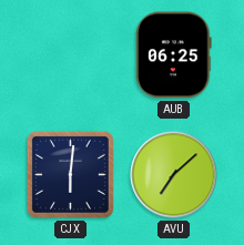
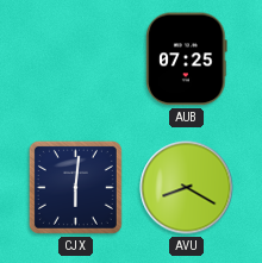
AUB: 06:25 -> 07:25 (187, 60)
AVU: 7:08 -> 8:20 (187, 188)
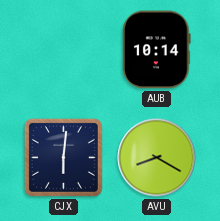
AUB: 07:25 -> 10:14 (157, 50)
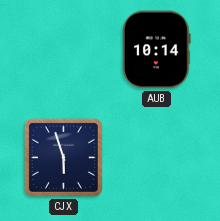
CJX: 6:01 -> 5:57 (63, 157)
AVU: 8:20 -> none (157, 158)
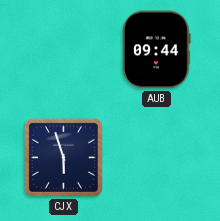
AUB: 10:14 -> 09:44 (157, 50)
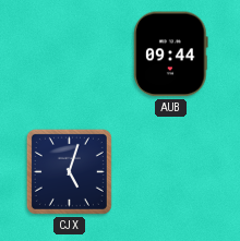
CJX: 5:57 -> 5:03 (69, 171)
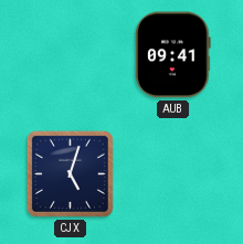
AUB: 09:44 -> 09:41 (173, 55)
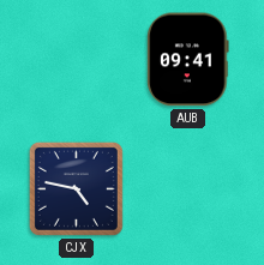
CJX: 5:03 -> 4:47 (76, 188)
